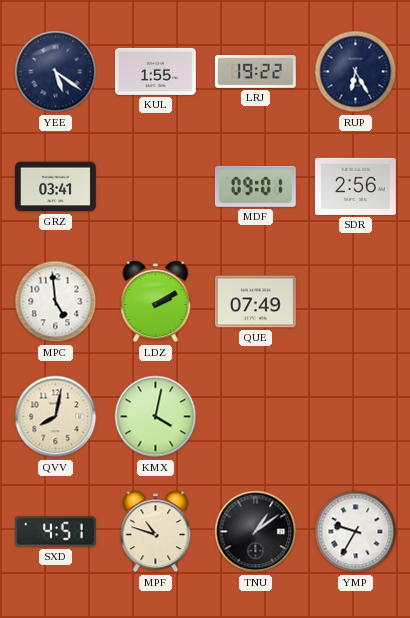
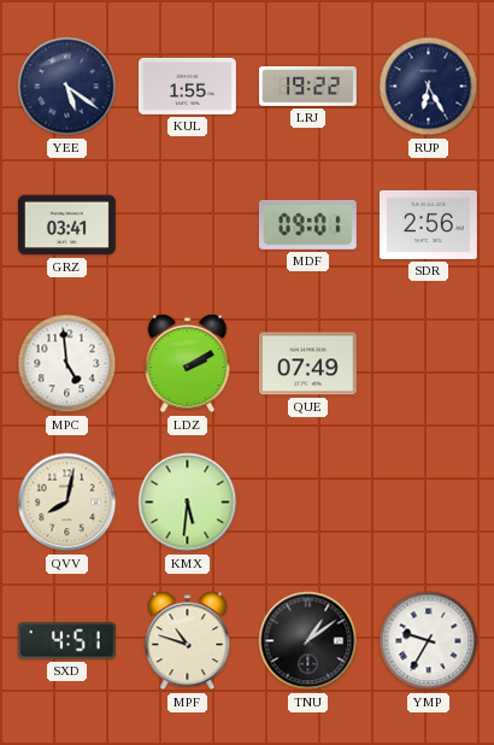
KMX: 4:02 -> 5:31 (188, 503)
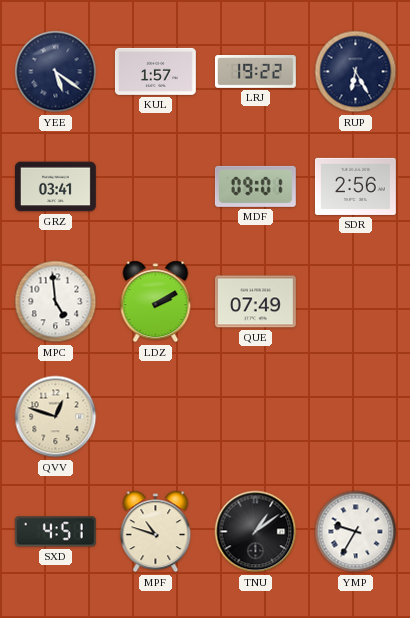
KUL: 1:55 -> 1:57 (155, 71)
QVV: 8:02 -> 12:48 (56, 417)
KMX: 5:31 -> none (188, 503)
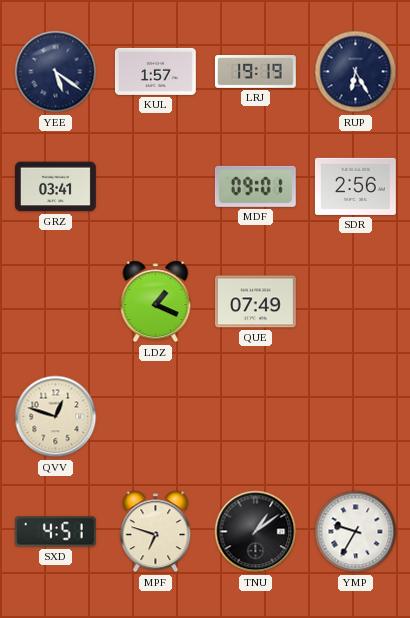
LRJ: 19:22 -> 19:19 (256, 72)
MPC: 4:59 -> none (56, 302)
LDZ: 2:10 -> 1:19 (156, 302)
MPF: 10:48 -> 6:48 (156, 532)
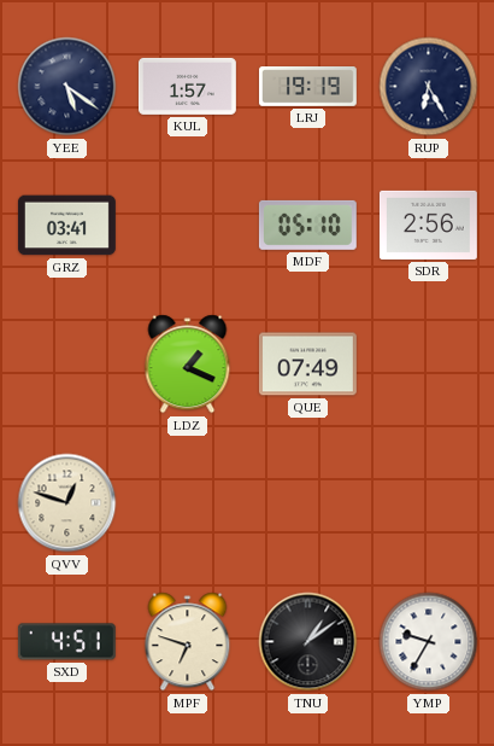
MDF: 09:01 -> 05:10 (307, 225)
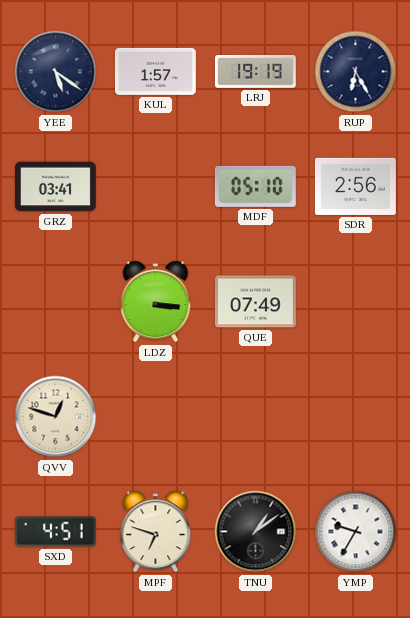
LDZ: 1:19 -> 3:16 (156, 302)
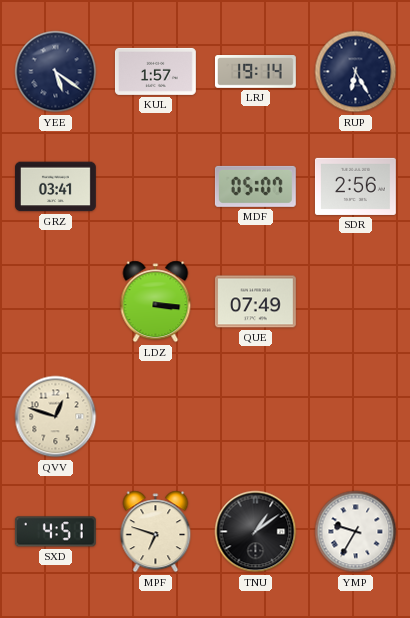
LRJ: 19:19 -> 19:14 (256, 72)
MDF: 05:10 -> 05:07 (255, 186)
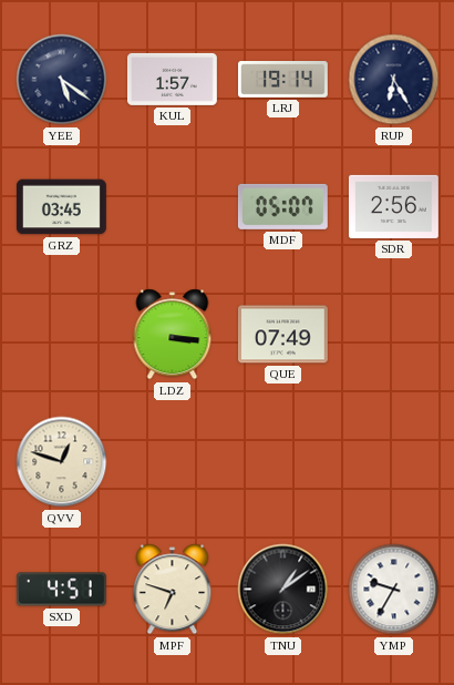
GRZ: 03:41 -> 03:45 (61, 207)
